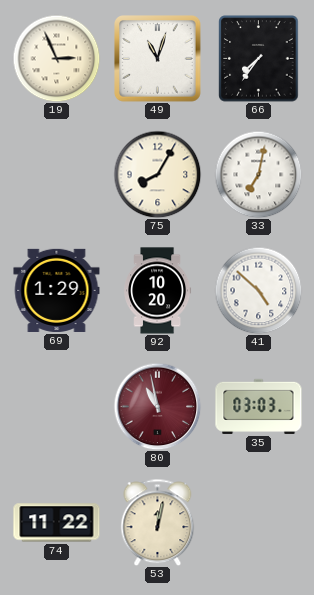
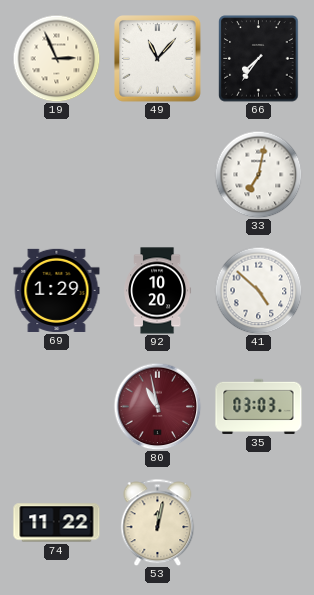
49: 11:03 -> 11:07 (158, 59)
75: 8:05 -> none (157, 174)
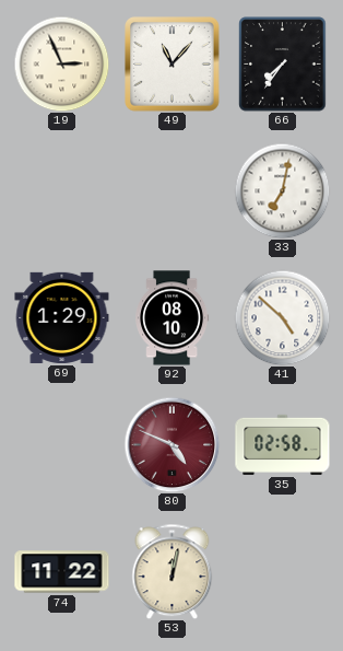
92: 10:20 -> 08:10 (173, 318)
80: 10:58 -> 4:49 (171, 444)
35: 03:03 -> 02:58 (283, 444)
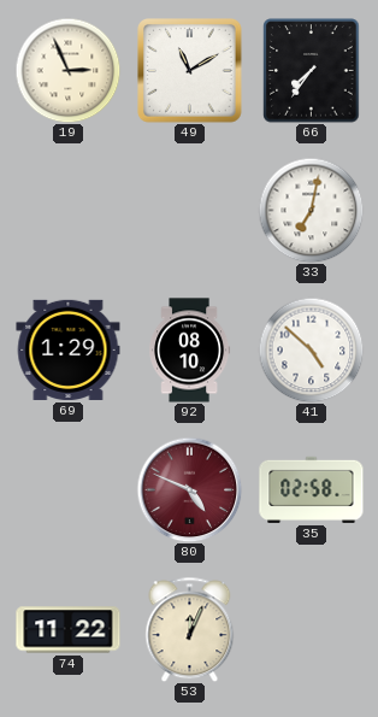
49: 11:07 -> 11:10 (190, 71)
53: 12:02 -> 12:04 (190, 629)
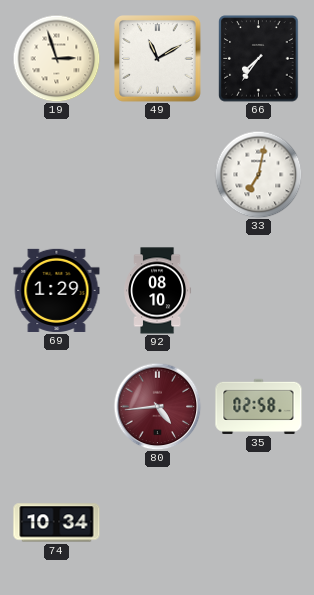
19: 2:56 -> 2:57 (56, 58)
41: 4:52 -> none (311, 349)
80: 4:49 -> 4:44 (157, 406)
74: 11:22 -> 10:34 (57, 523)
53: 12:04 -> none (190, 629)
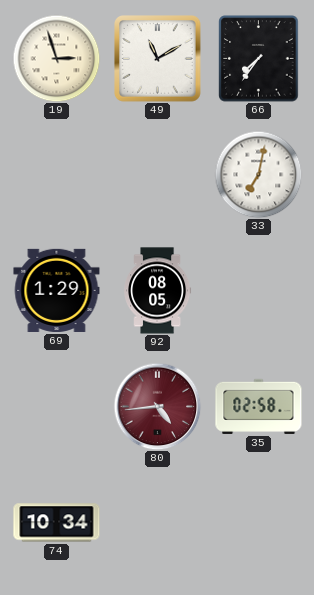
92: 08:10 -> 08:05 (158, 291)
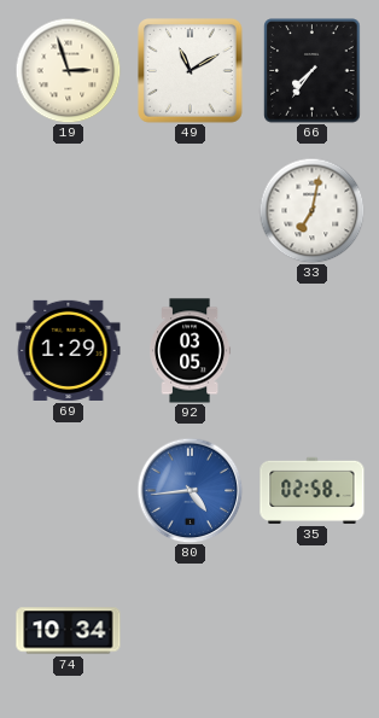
92: 08:05 -> 03:05 (191, 351)
80 dial: burgundy -> blue (189, 490)
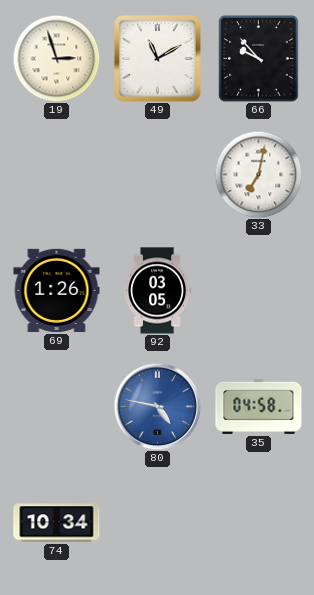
66: 7:36 -> 9:53 (259, 59)
69: 1:29 -> 1:26 (57, 290)
80: 4:44 -> 4:47 (157, 406)
35: 02:58 -> 04:58 (259, 406)
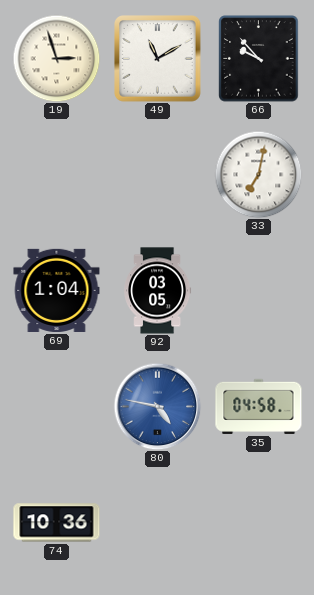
69: 1:26 -> 1:04 (57, 290)
74: 10:34 -> 10:36 (57, 523)
